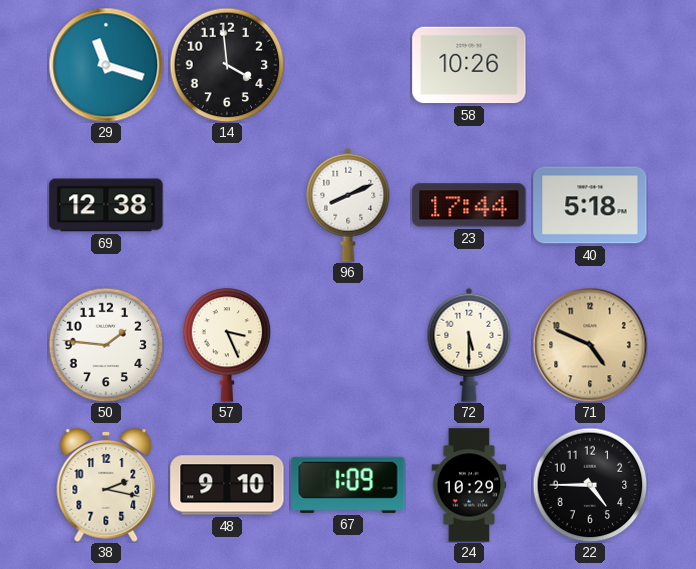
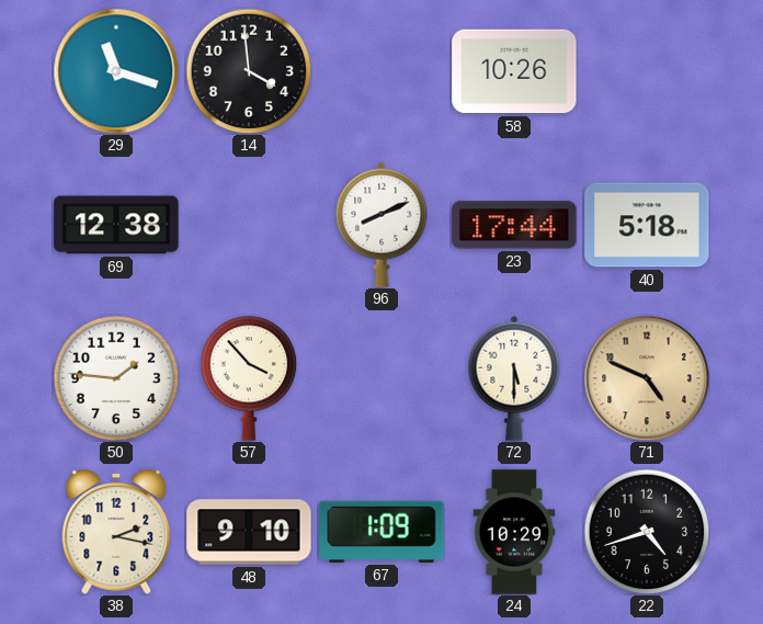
57: 3:26 -> 3:53 (249, 378)
22: 4:45 -> 4:42 (647, 532)
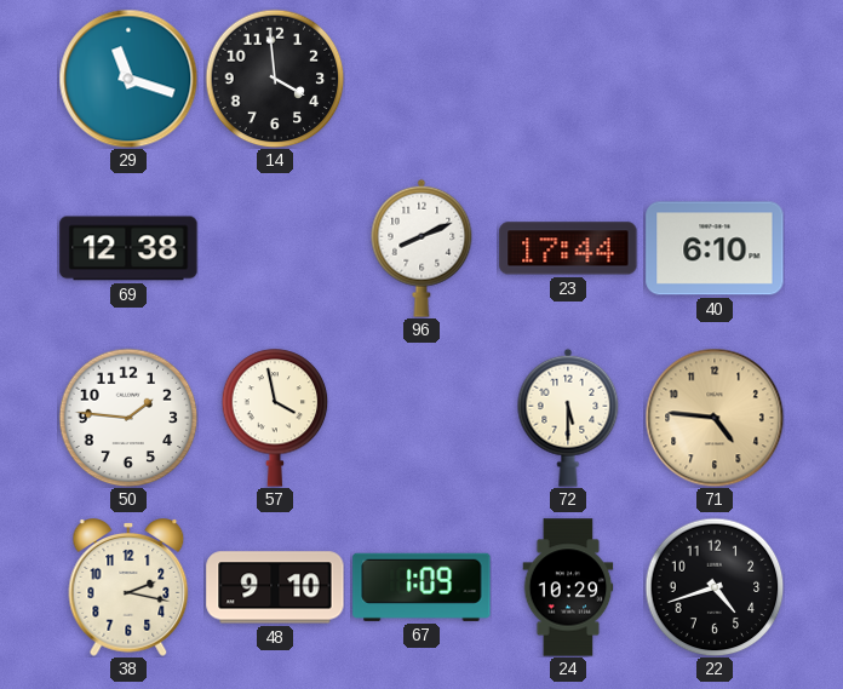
58: 10:26 -> none (514, 71)
40: 5:18 -> 6:10 (715, 248)
57: 3:53 -> 3:58 (275, 418)
71: 4:49 -> 4:46 (715, 418)
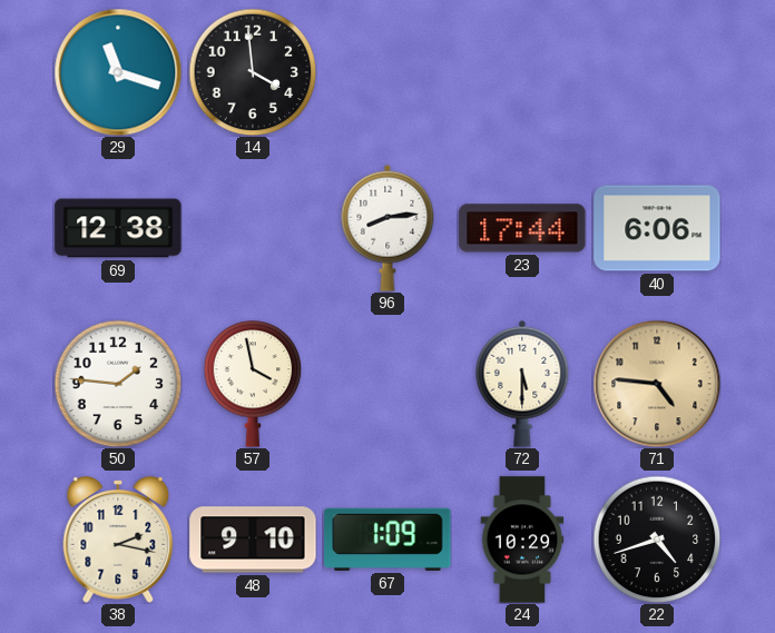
96: 8:11 -> 8:14 (387, 228)
40: 6:10 -> 6:06 (657, 228)
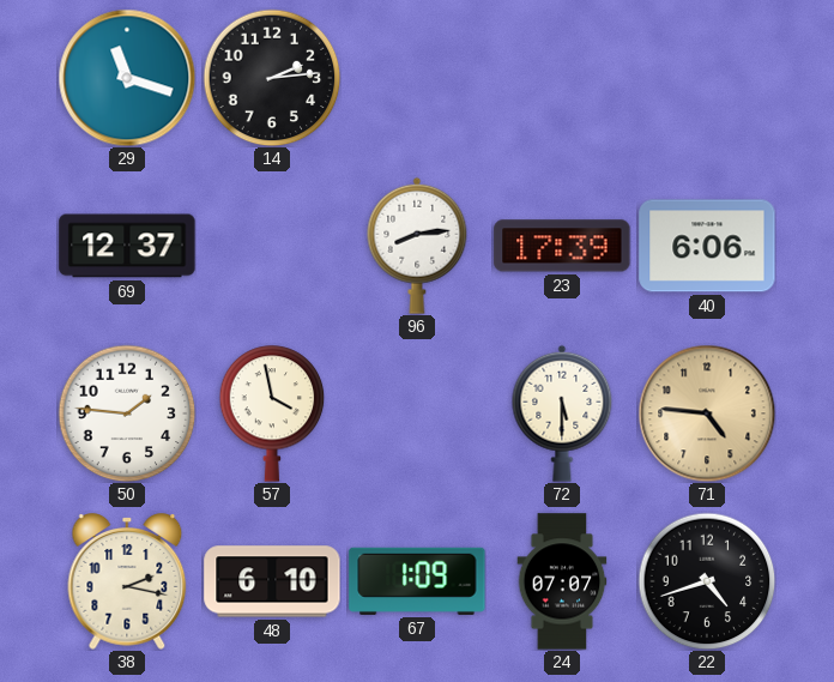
14: 3:59 -> 2:14 (272, 78)
69: 12:38 -> 12:37 (127, 246)
23: 17:44 -> 17:39 (562, 246)
48: 9:10 -> 6:10 (272, 581)
24: 10:29 -> 07:07 (562, 581)
